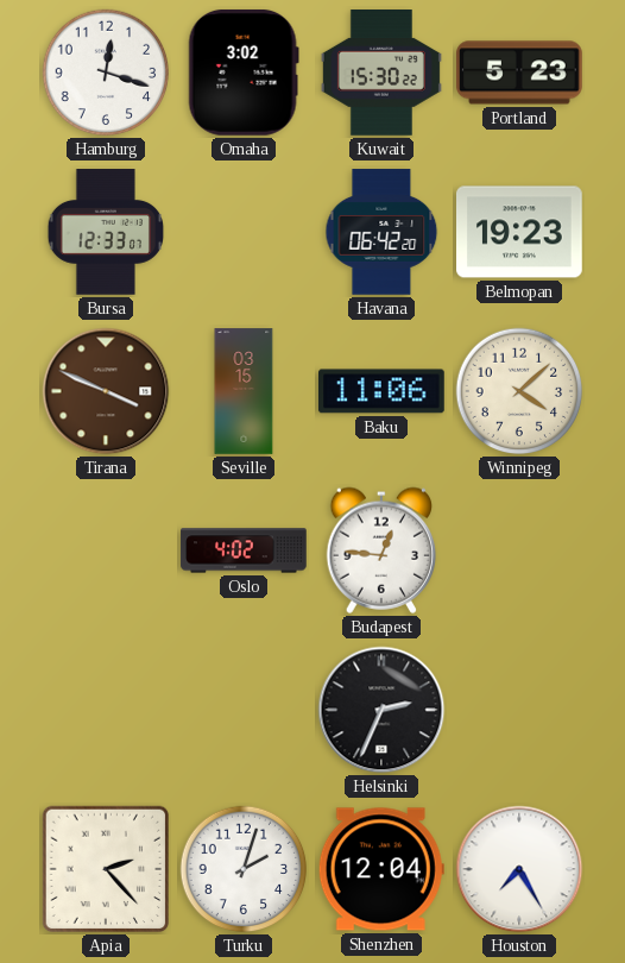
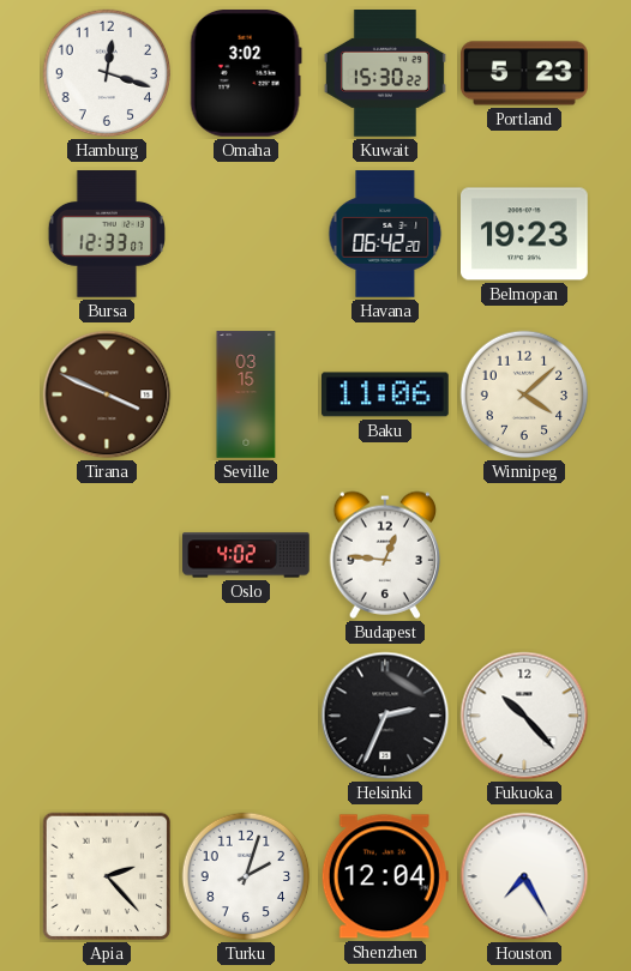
Fukuoka: none -> 10:23 (524, 716)
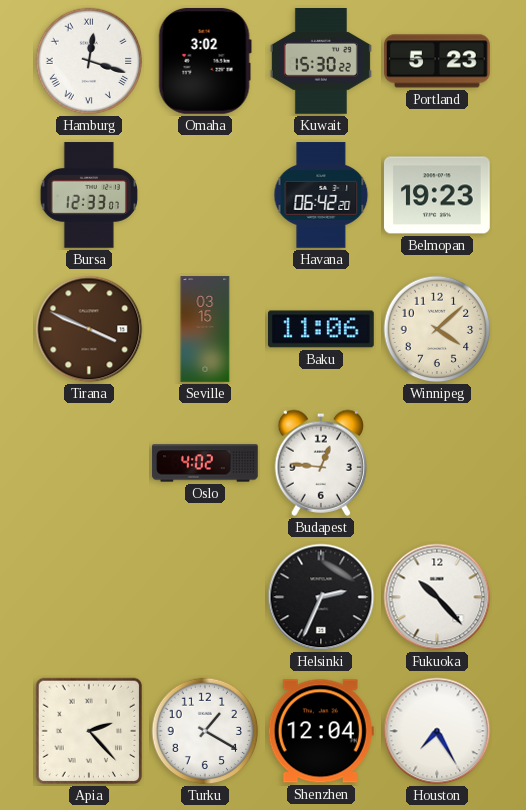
Hamburg numerals: Arabic -> Roman (89, 61)
Turku: 2:03 -> 1:20 (205, 731)
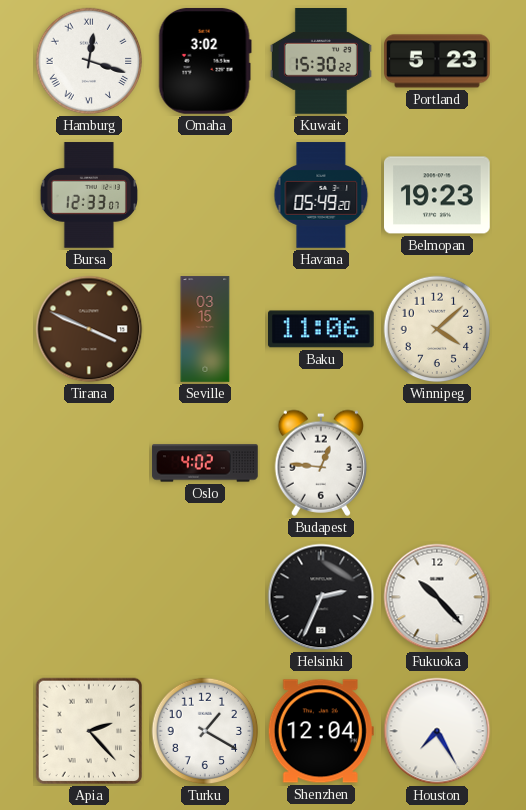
Havana: 06:42 -> 05:49 (321, 195)
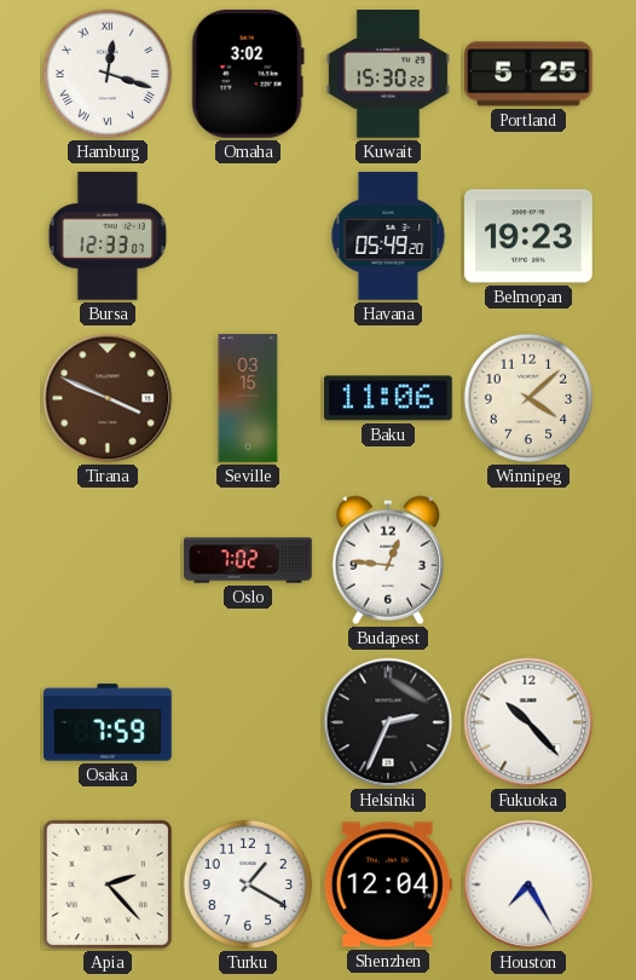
Portland: 5:23 -> 5:25 (528, 74)
Oslo: 4:02 -> 7:02 (248, 560)
Osaka: none -> 7:59 (109, 722)
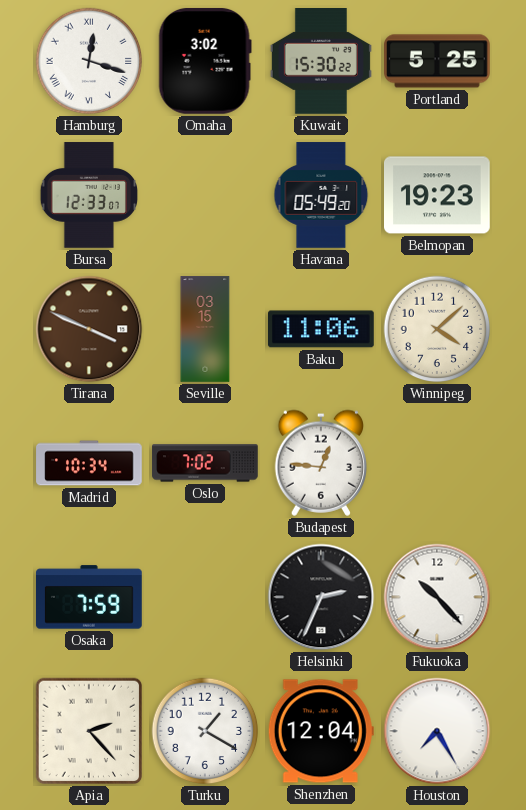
Madrid: none -> 10:34 (89, 463)
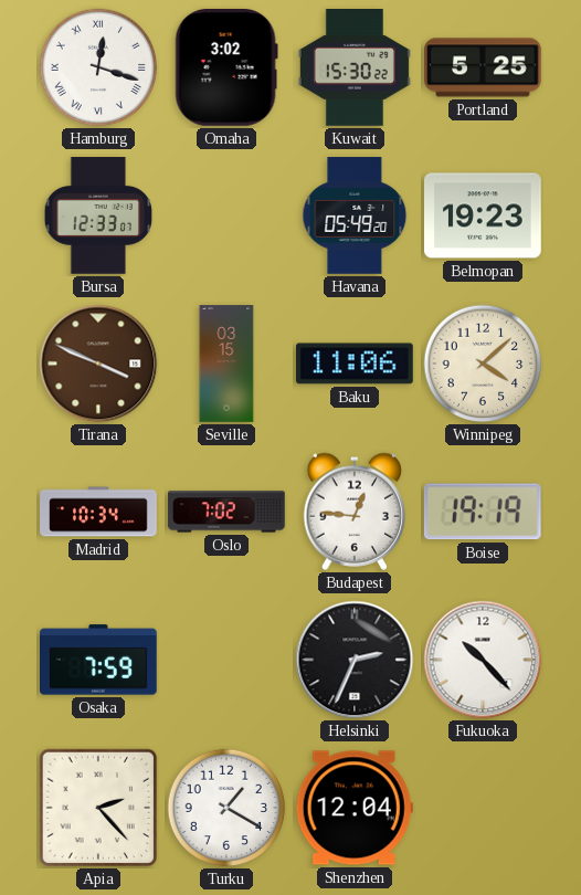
Boise: none -> 19:19 (483, 512)
Houston: 7:25 -> none (437, 731)
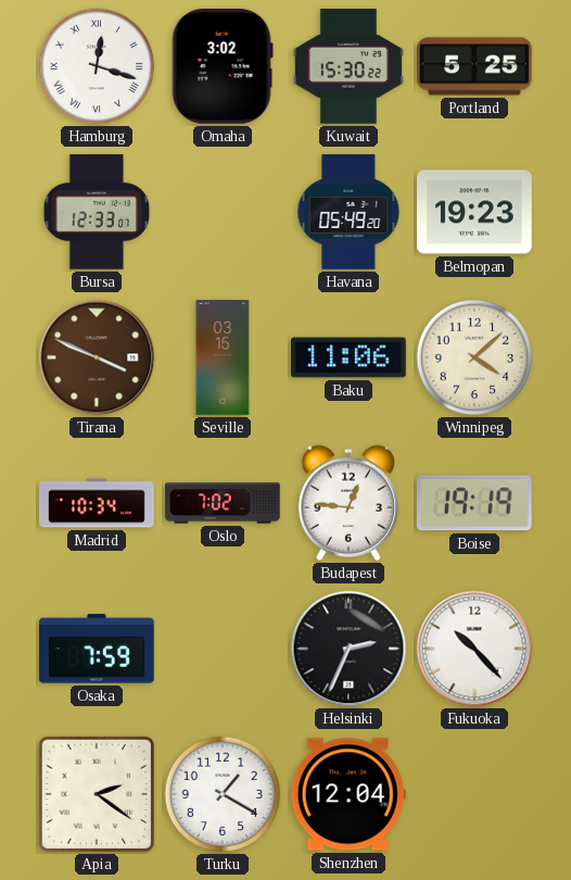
Apia: 2:23 -> 2:21 (97, 794)
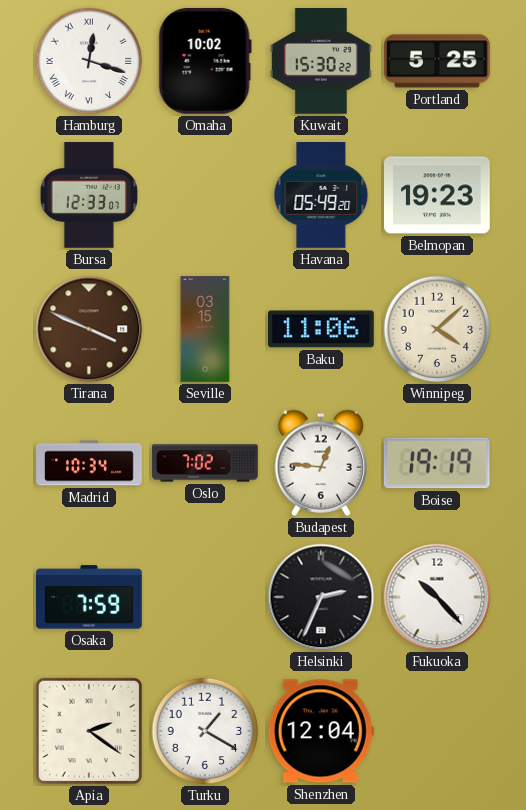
Omaha: 3:02 -> 10:02 (205, 61)
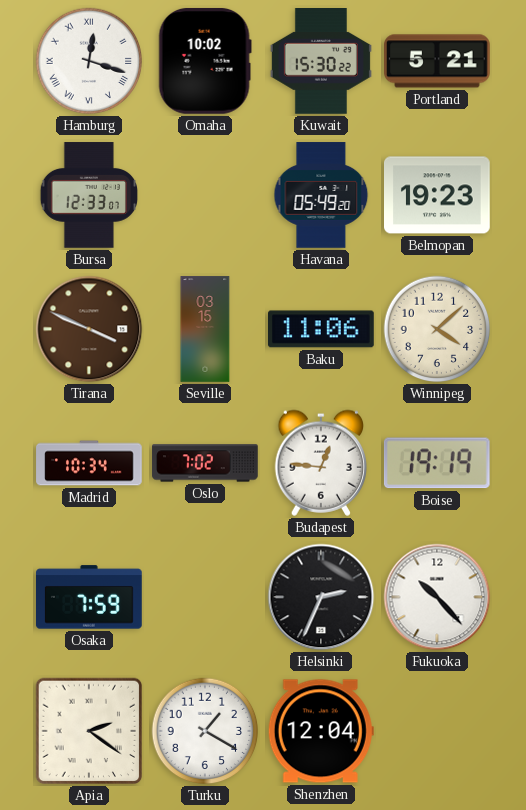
Portland: 5:25 -> 5:21 (437, 61)
